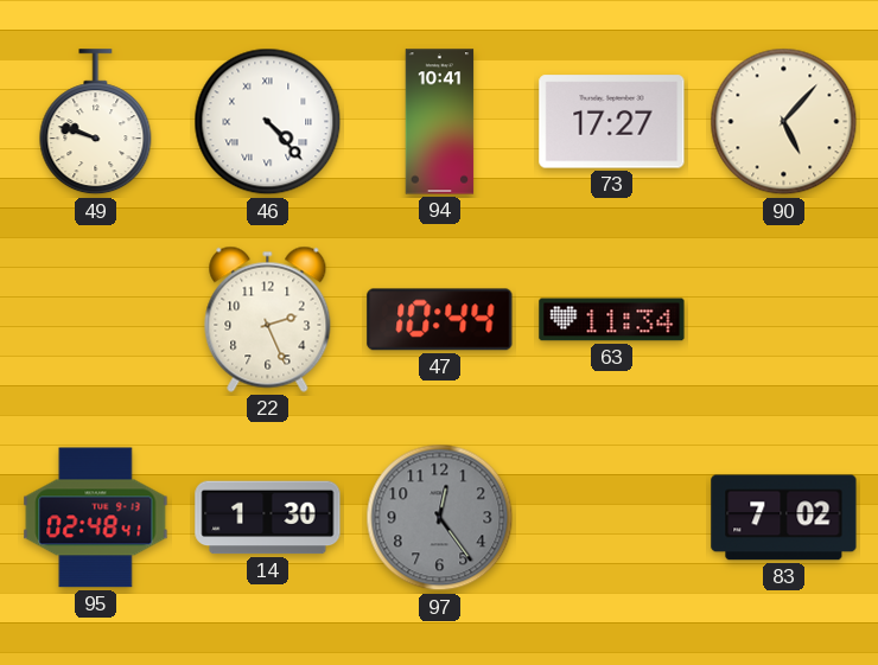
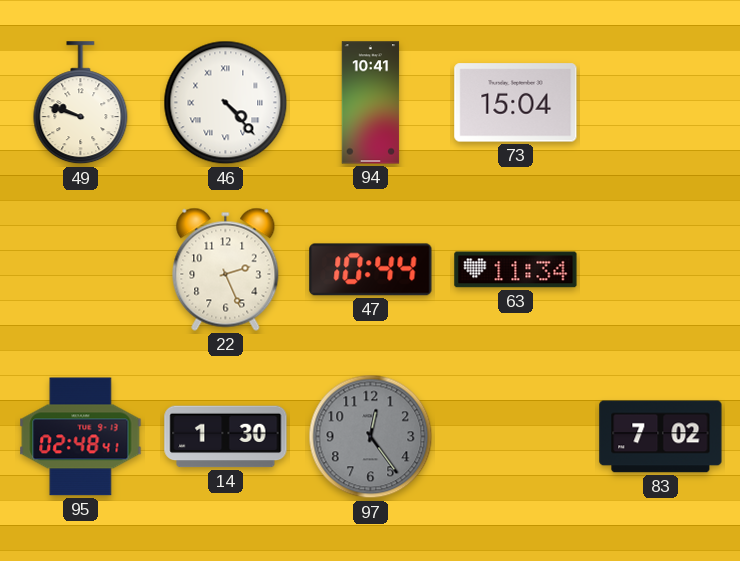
73: 17:27 -> 15:04 (516, 103)
90: 5:07 -> none (784, 122)
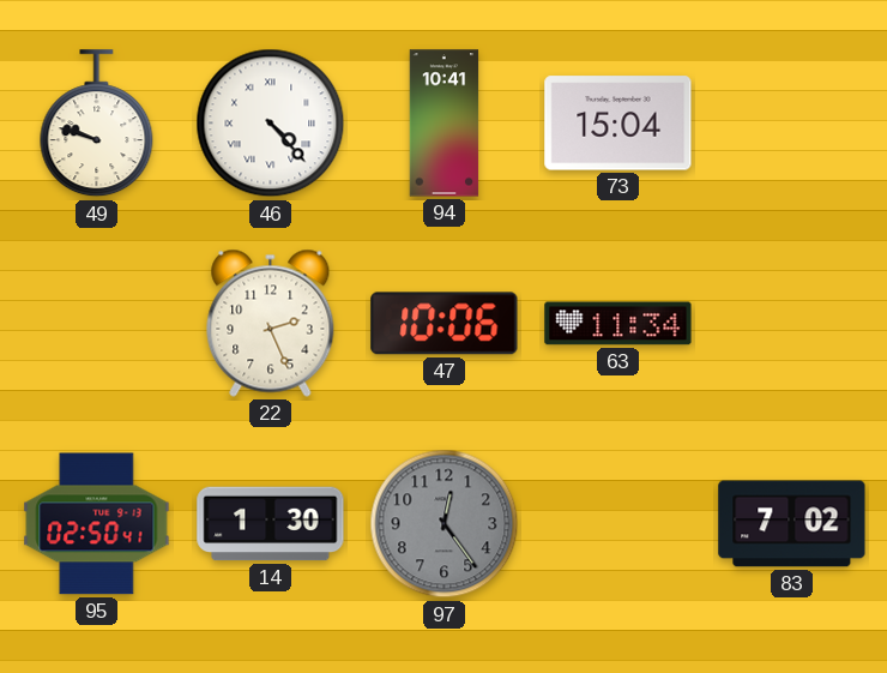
47: 10:44 -> 10:06 (445, 324)
95: 02:48 -> 02:50 (97, 524)
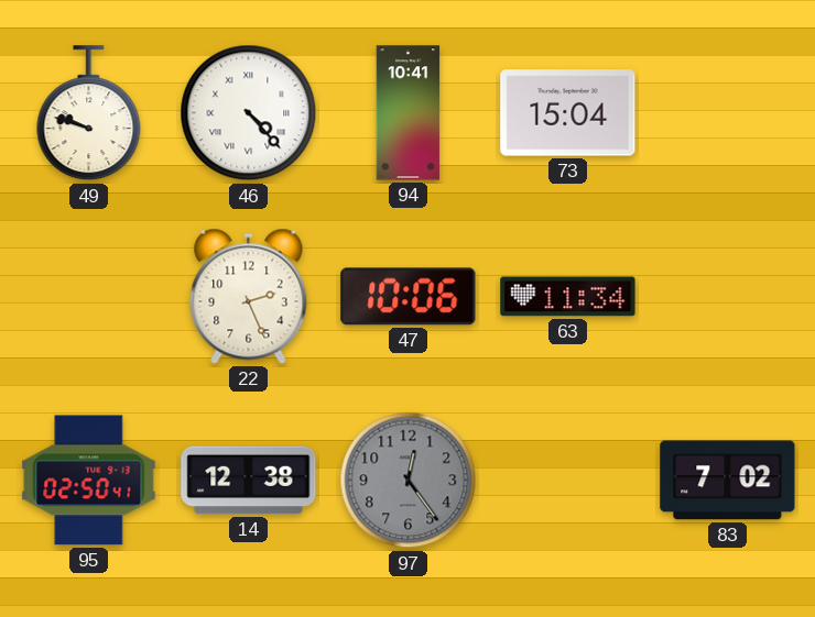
14: 1:30 -> 12:38 (249, 481)
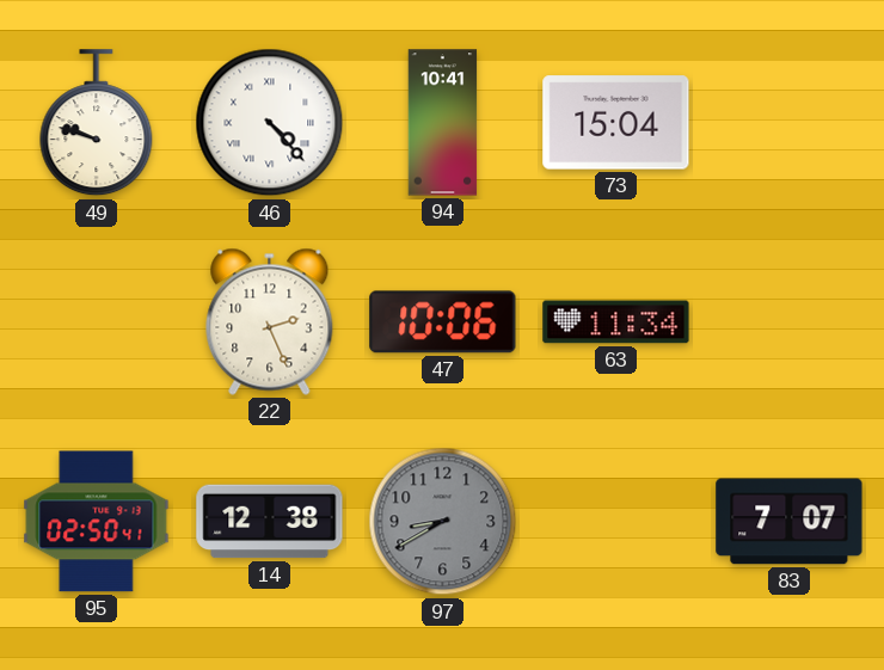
97: 12:24 -> 8:40 (443, 522)
83: 7:02 -> 7:07 (790, 522)
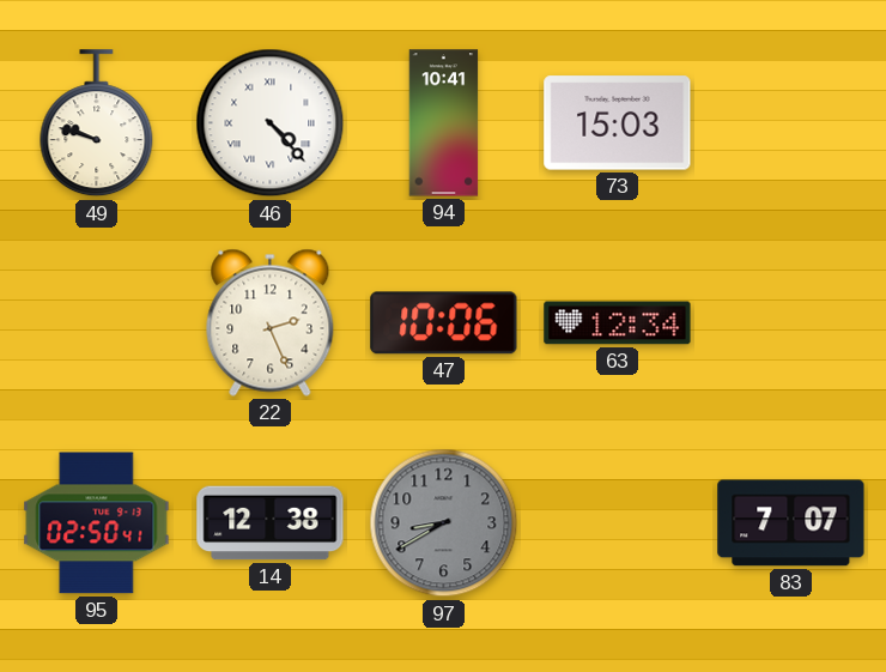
73: 15:04 -> 15:03 (618, 123)
63: 11:34 -> 12:34 (618, 323)
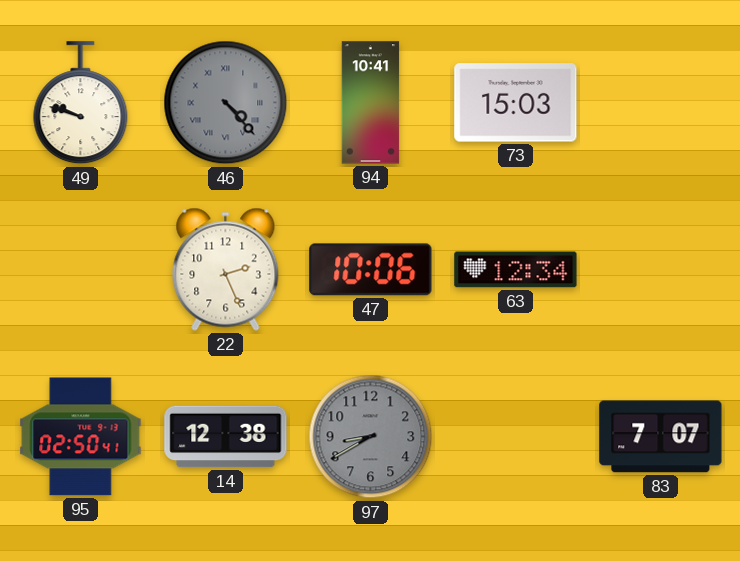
46 dial: white -> grey (226, 103)
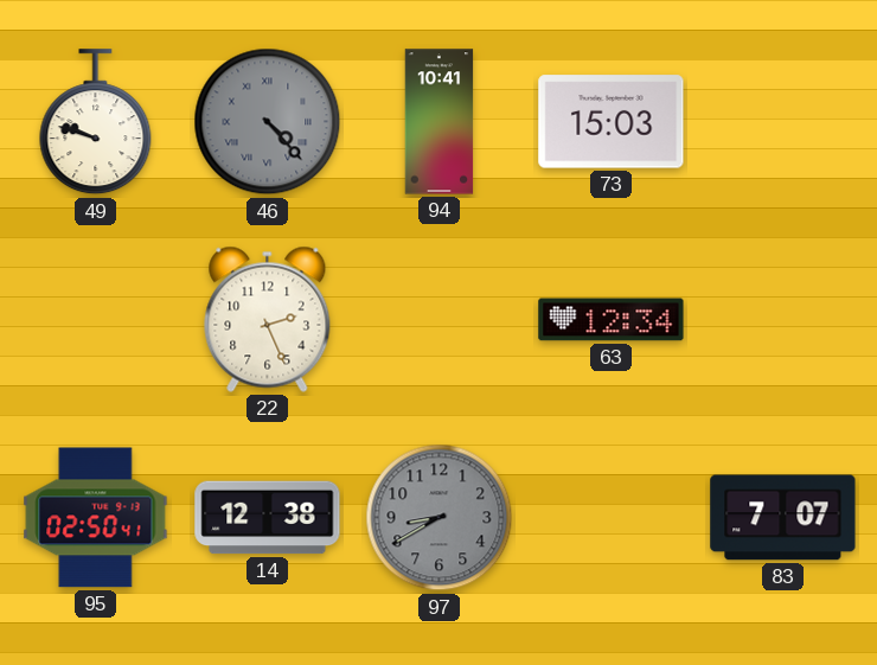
47: 10:06 -> none (371, 270)
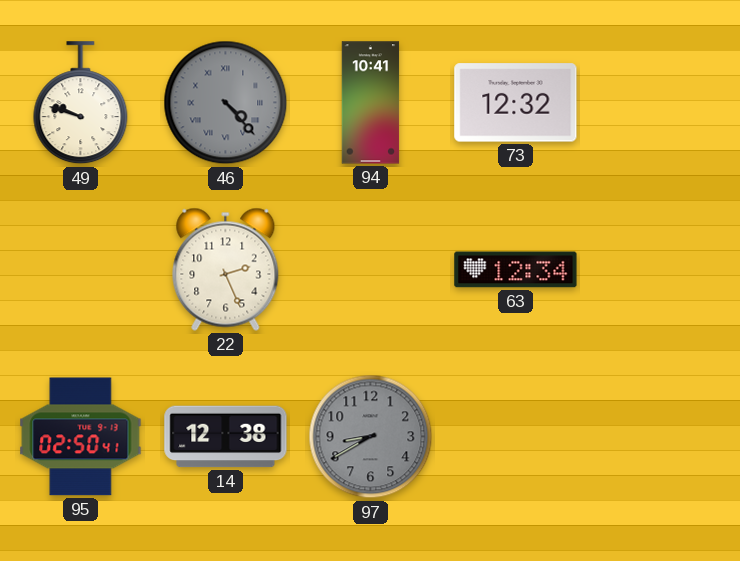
73: 15:03 -> 12:32 (516, 103)
83: 7:07 -> none (783, 518)
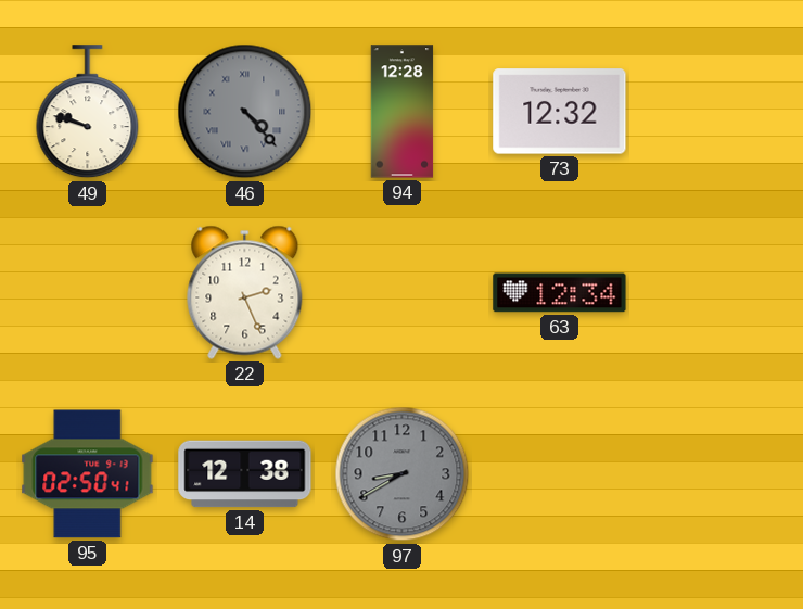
94: 10:41 -> 12:28 (403, 112)
